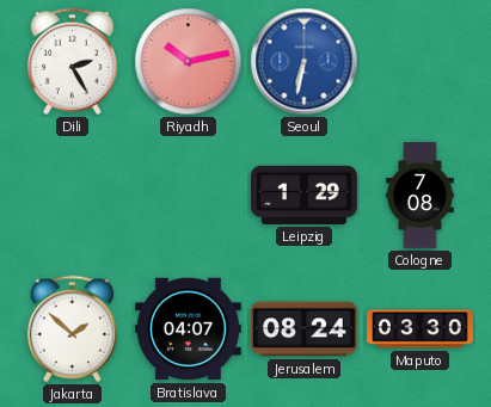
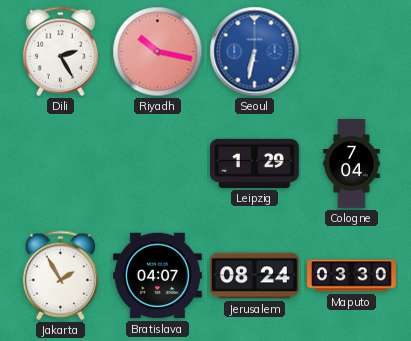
Riyadh: 10:13 -> 10:17 (158, 52)
Cologne: 7:08 -> 7:04 (352, 164)
Jakarta: 1:52 -> 1:55 (60, 276)
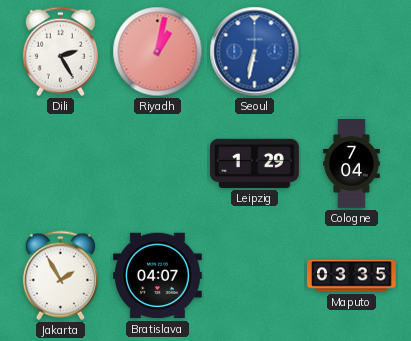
Riyadh: 10:17 -> 1:02 (158, 52)
Jerusalem: 08:24 -> none (255, 276)
Maputo: 03:30 -> 03:35 (352, 276)
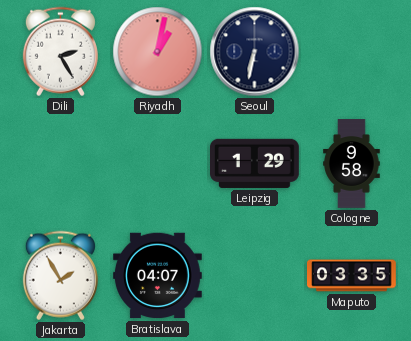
Seoul dial: blue -> navy (255, 52)
Cologne: 7:04 -> 9:58 (352, 164)
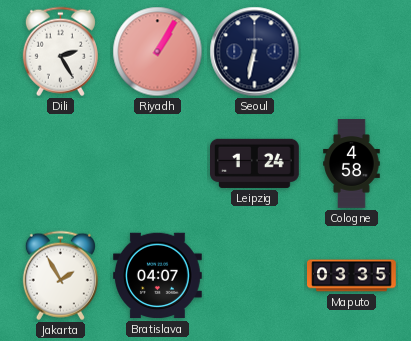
Riyadh: 1:02 -> 1:05 (158, 52)
Leipzig: 1:29 -> 1:24 (255, 163)
Cologne: 9:58 -> 4:58 (352, 164)
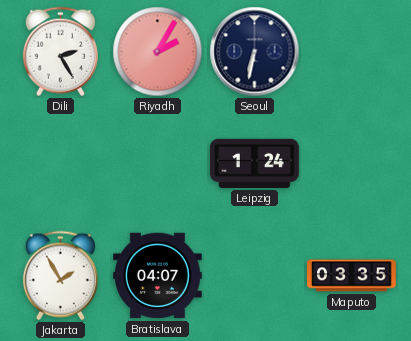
Riyadh: 1:05 -> 2:05 (158, 52)
Cologne: 4:58 -> none (352, 164)
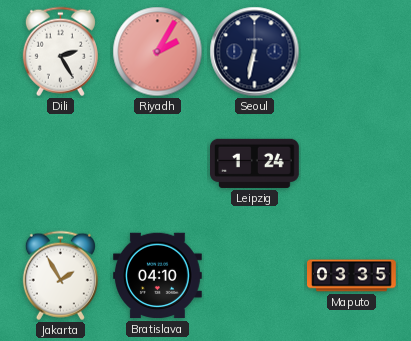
Bratislava: 04:07 -> 04:10 (158, 276)
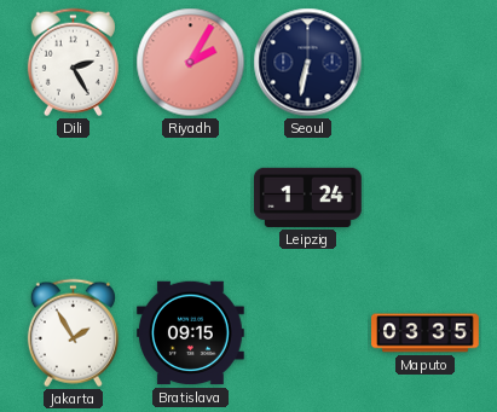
Bratislava: 04:10 -> 09:15 (191, 333)
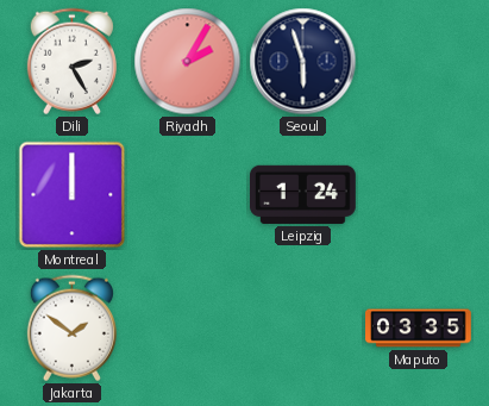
Seoul: 6:32 -> 5:57 (303, 62)
Montreal: none -> 12:00 (73, 195)
Jakarta: 1:55 -> 1:51 (71, 329)
Bratislava: 09:15 -> none (191, 333)
